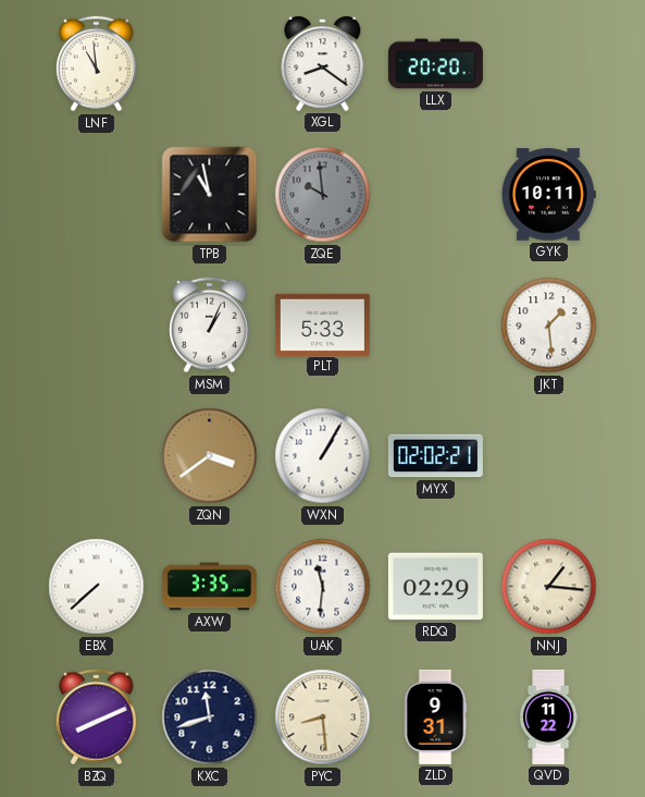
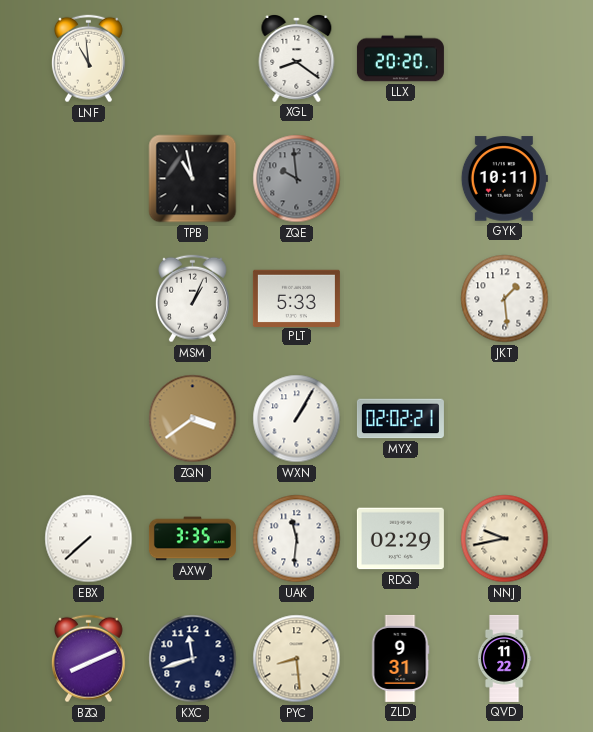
NNJ: 1:16 -> 9:43 (505, 539)
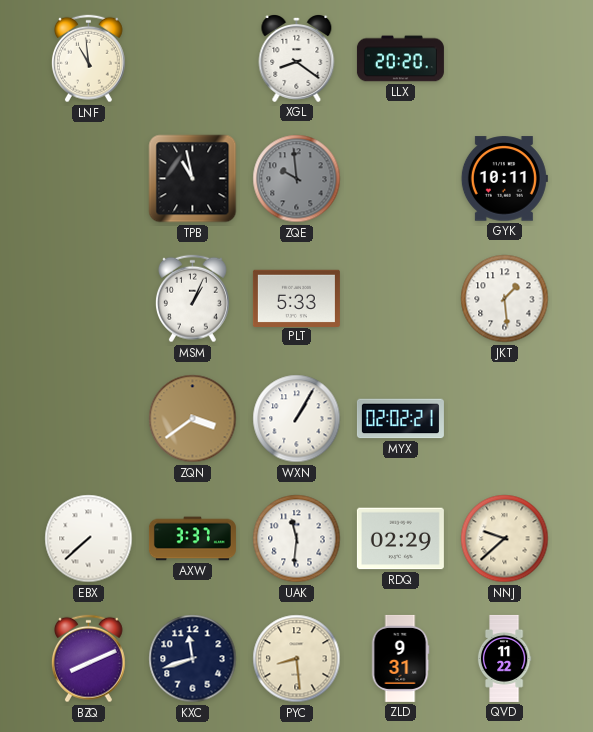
AXW: 3:35 -> 3:37 (192, 539)
NNJ: 9:43 -> 9:38 (505, 539)
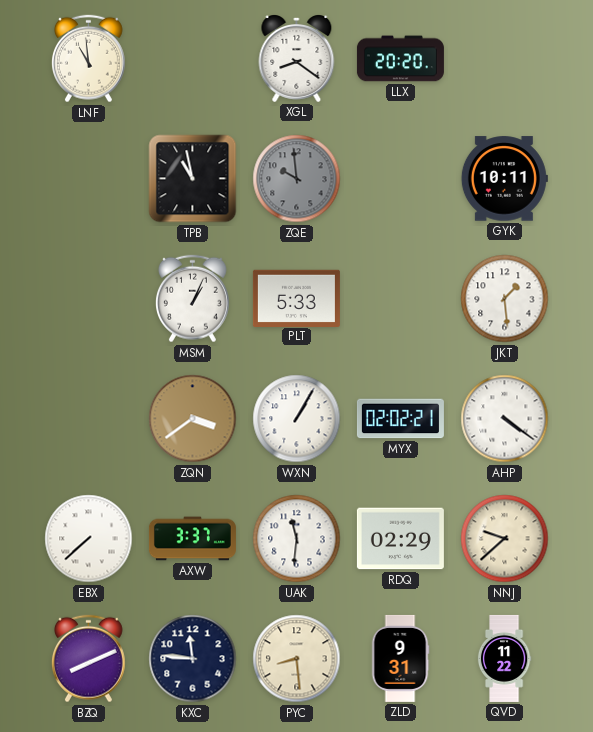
AHP: none -> 4:21 (505, 419)
KXC: 11:42 -> 11:46 (193, 659)
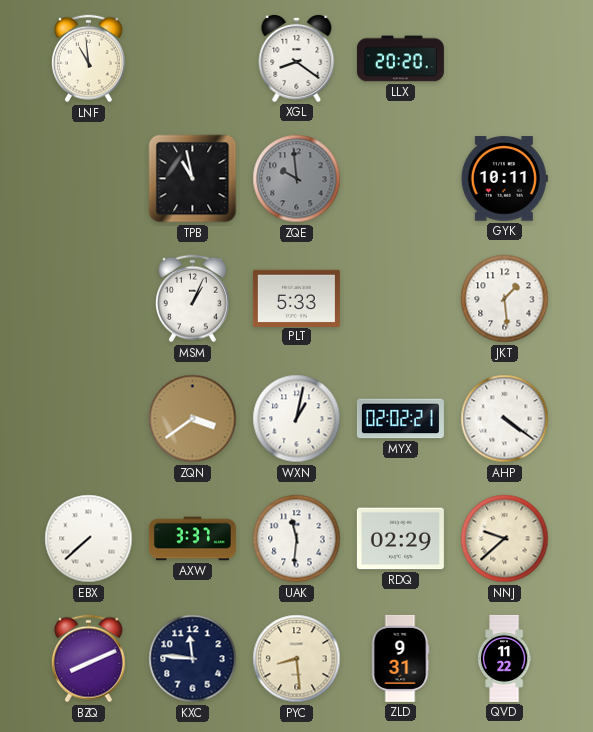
WXN: 1:05 -> 1:02 (297, 419)
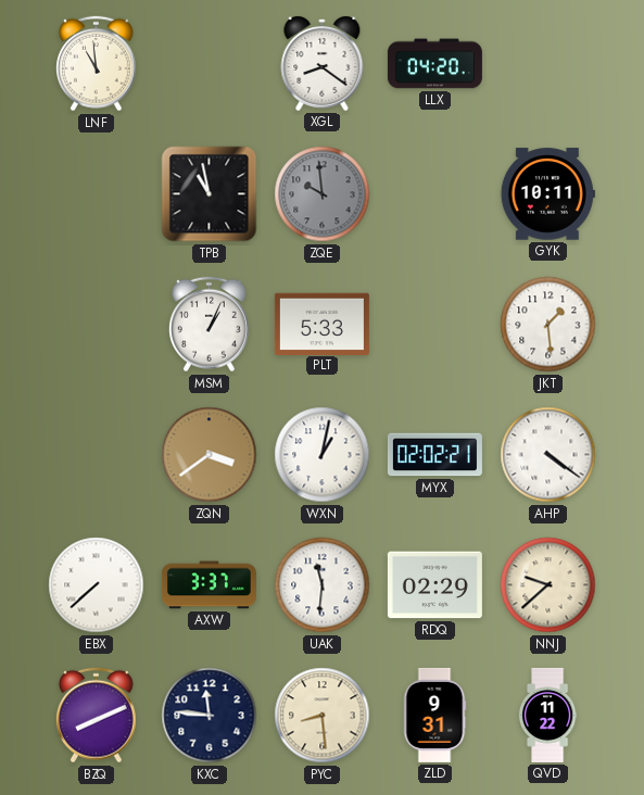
LLX: 20:20 -> 04:20 (434, 64)
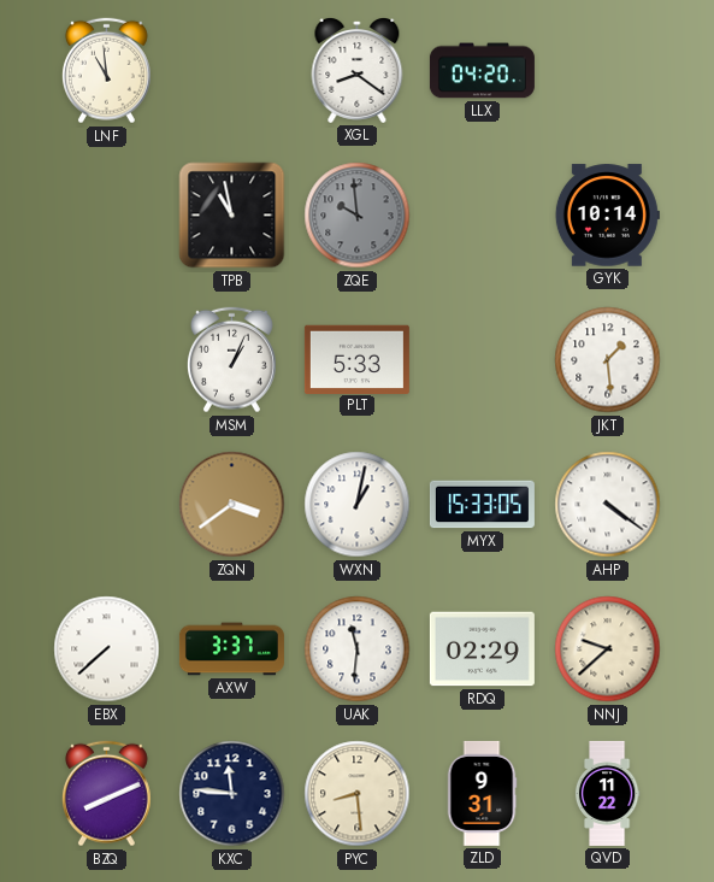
GYK: 10:11 -> 10:14 (607, 216)
MYX: 02:02 -> 15:33 (482, 505)
